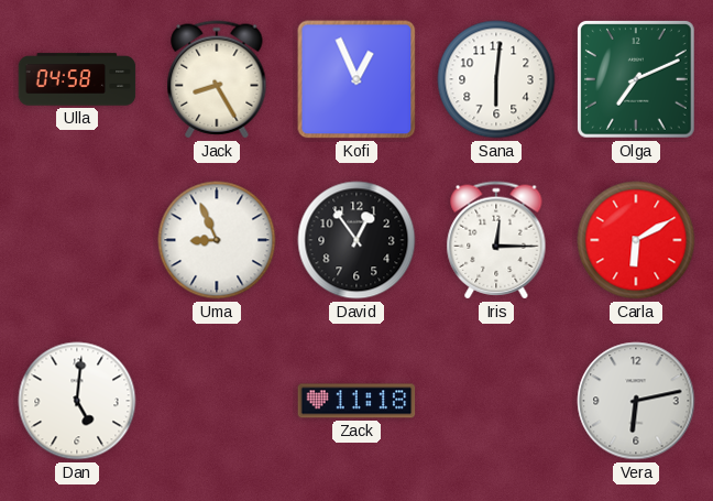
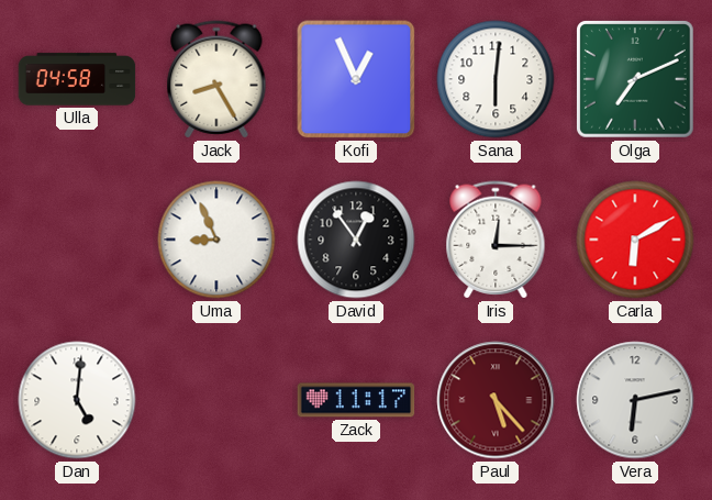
Zack: 11:18 -> 11:17 (356, 400)
Paul: none -> 5:23 (496, 400)
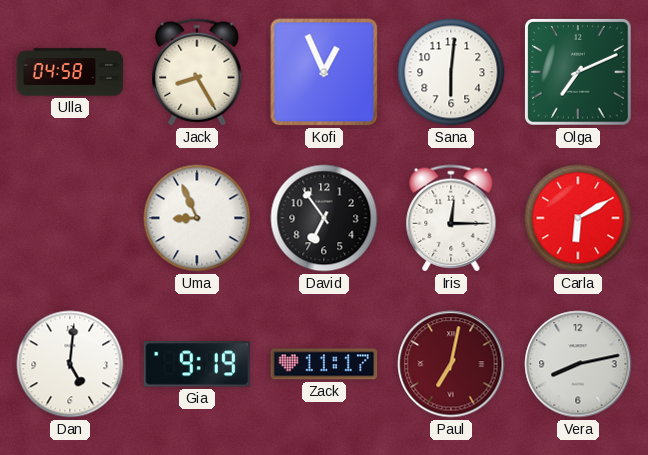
David: 12:54 -> 6:54 (324, 218)
Gia: none -> 9:19 (197, 364)
Paul: 5:23 -> 7:02 (451, 364)
Vera: 6:13 -> 8:13 (578, 364)
